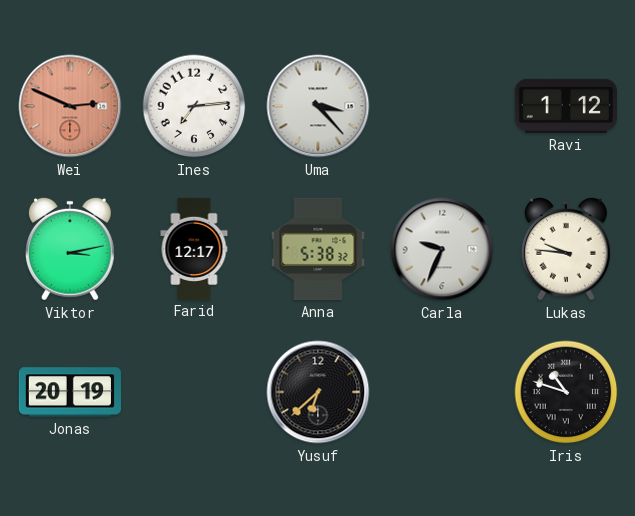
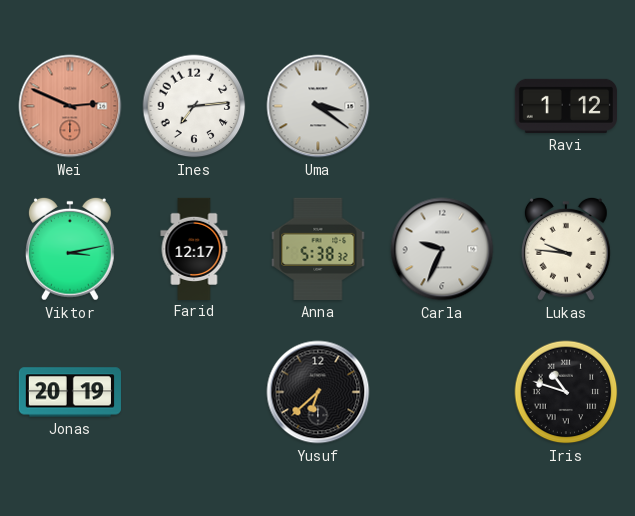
Uma: 3:23 -> 3:21 (318, 106)
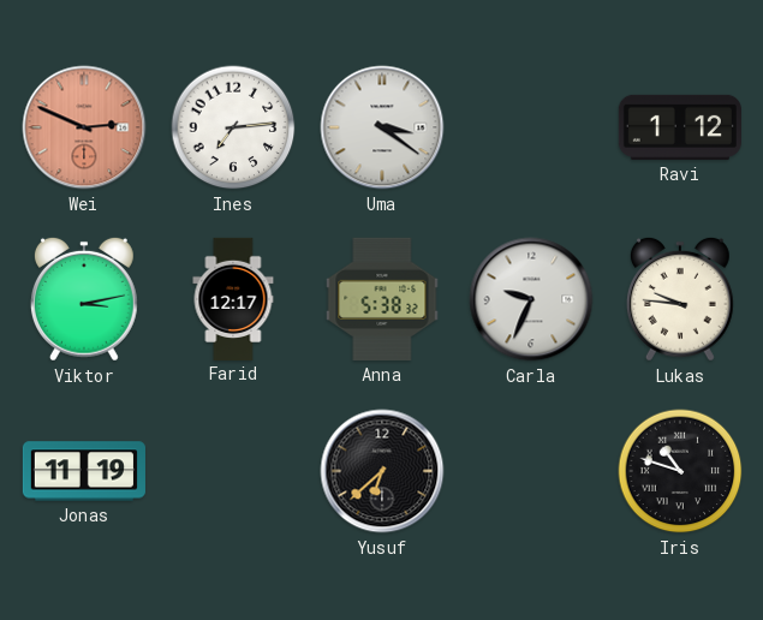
Jonas: 20:19 -> 11:19 (84, 471)
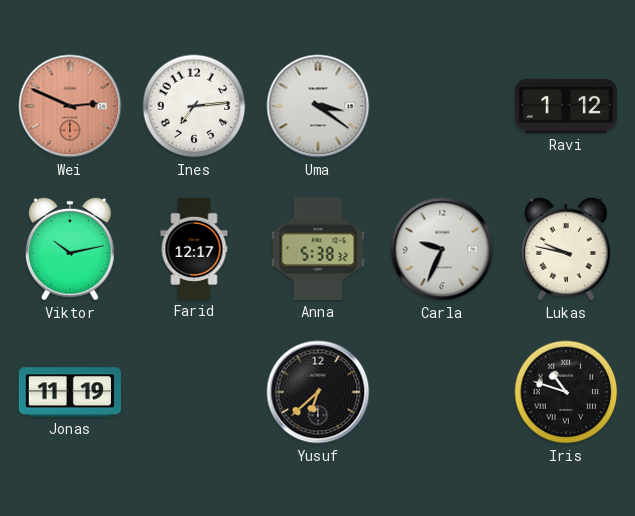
Viktor: 3:13 -> 10:13 (70, 249)
Lukas: 9:46 -> 9:47 (566, 249)
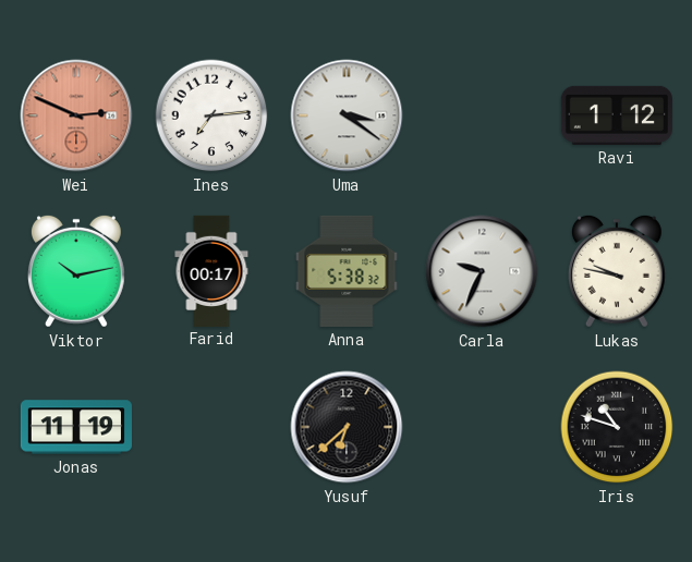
Farid: 12:17 -> 00:17 (211, 270)
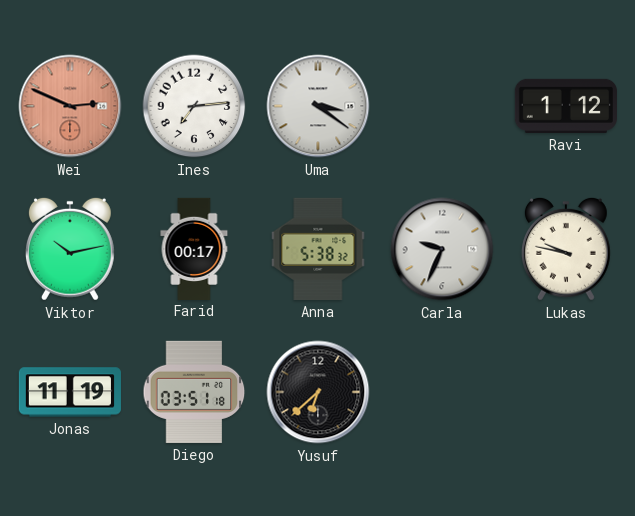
Diego: none -> 03:51 (194, 392)
Iris: 10:48 -> none (617, 427)
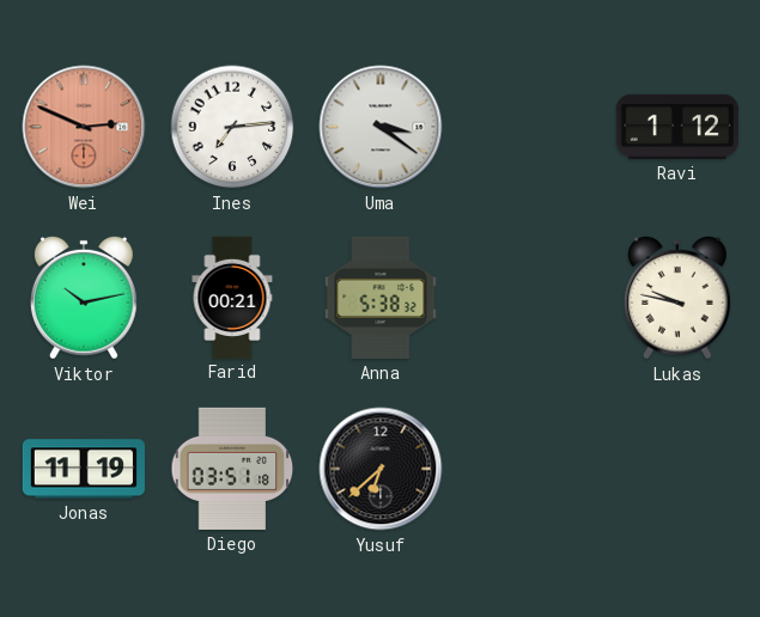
Farid: 00:17 -> 00:21 (232, 297)
Carla: 9:34 -> none (442, 249)
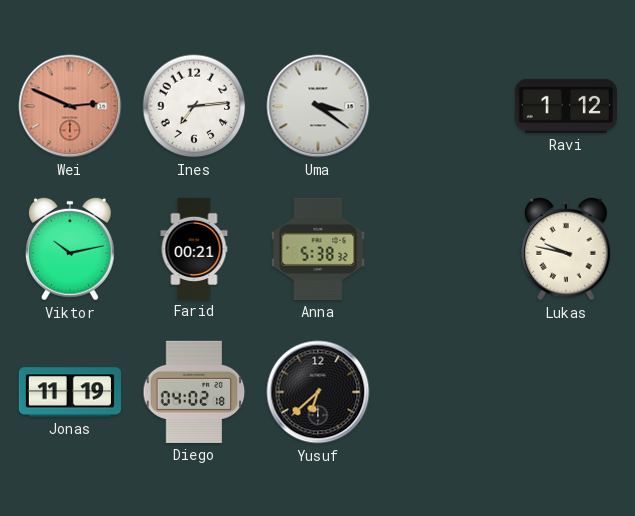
Diego: 03:51 -> 04:02 (194, 392)
